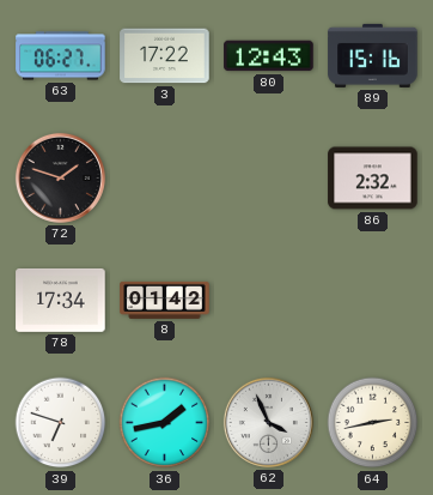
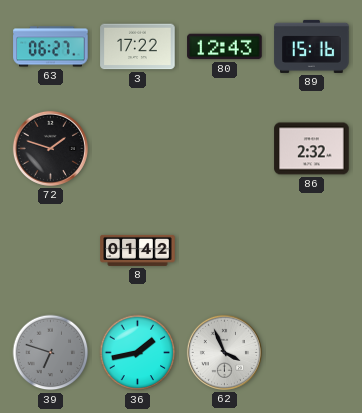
78: 17:34 -> none (61, 300)
39 dial: white -> grey (51, 353)
64: 2:43 -> none (373, 423)
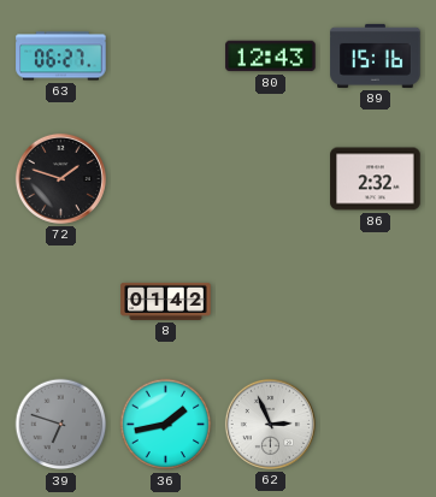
3: 17:22 -> none (138, 47)
62: 3:56 -> 2:56 (270, 424)
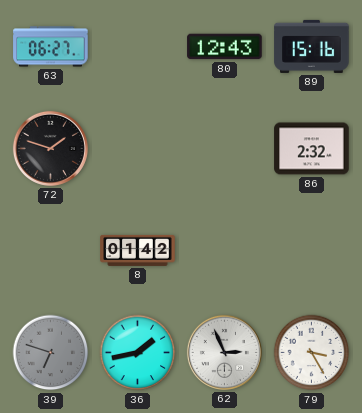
79: none -> 3:25 (312, 353)
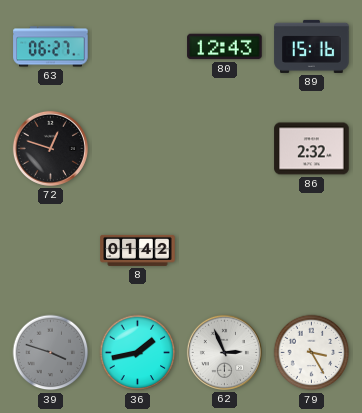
72: 1:48 -> 12:48 (50, 148)
39: 6:48 -> 3:48 (51, 353)
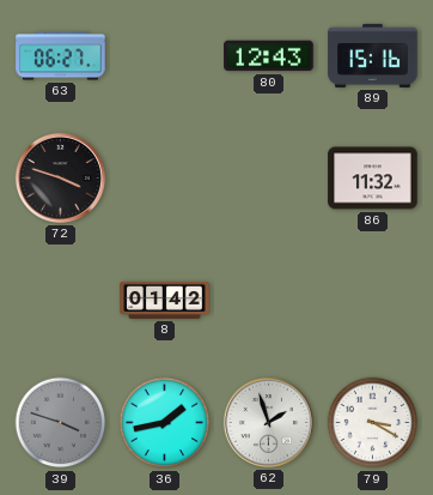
72: 12:48 -> 3:48 (60, 177)
86: 2:32 -> 11:32 (373, 179)
62: 2:56 -> 1:57 (268, 422)
79: 3:25 -> 3:20 (373, 423)
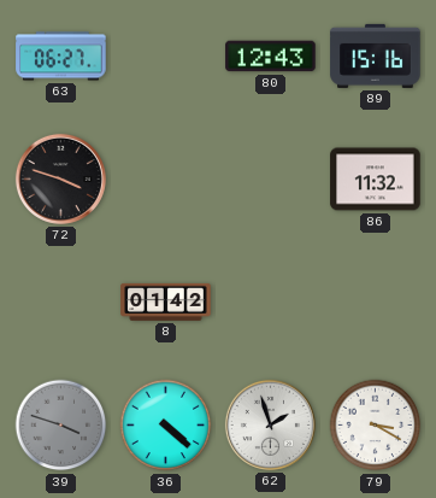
36: 1:43 -> 4:22 (166, 426)
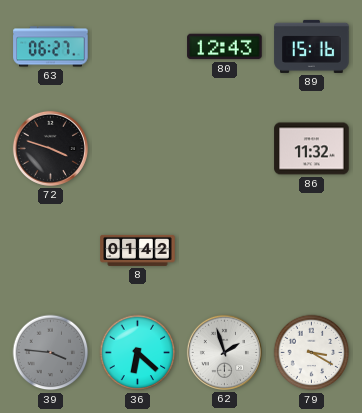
39: 3:48 -> 3:46 (51, 353)
36: 4:22 -> 6:22 (138, 353)
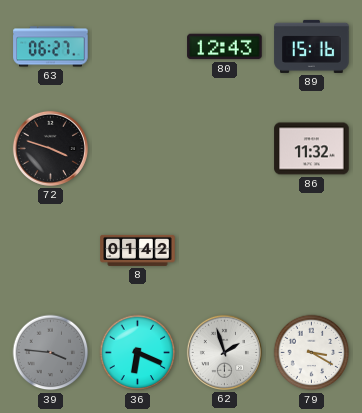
36: 6:22 -> 6:19 (138, 353)
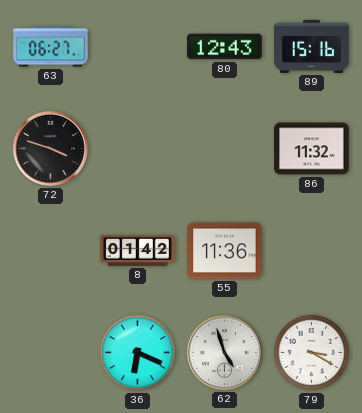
55: none -> 11:36 (225, 251)
39: 3:46 -> none (51, 353)
62: 1:57 -> 4:57 (224, 352)
